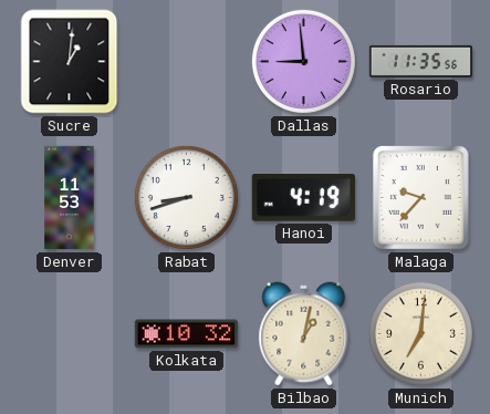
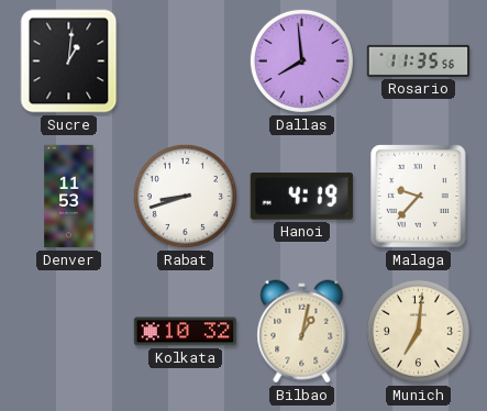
Dallas: 8:59 -> 7:59 (301, 60)
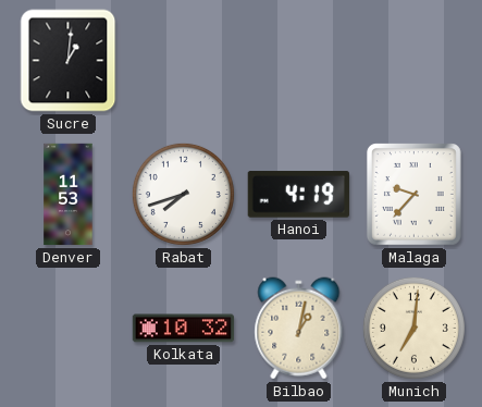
Dallas: 7:59 -> none (301, 60)
Rosario: 11:35 -> none (419, 60)
Rabat: 8:42 -> 7:42 (183, 194)
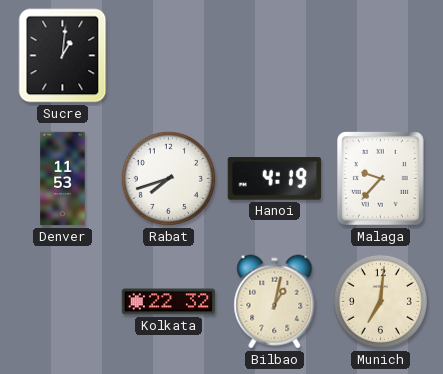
Kolkata: 10:32 -> 22:32 (169, 302)
